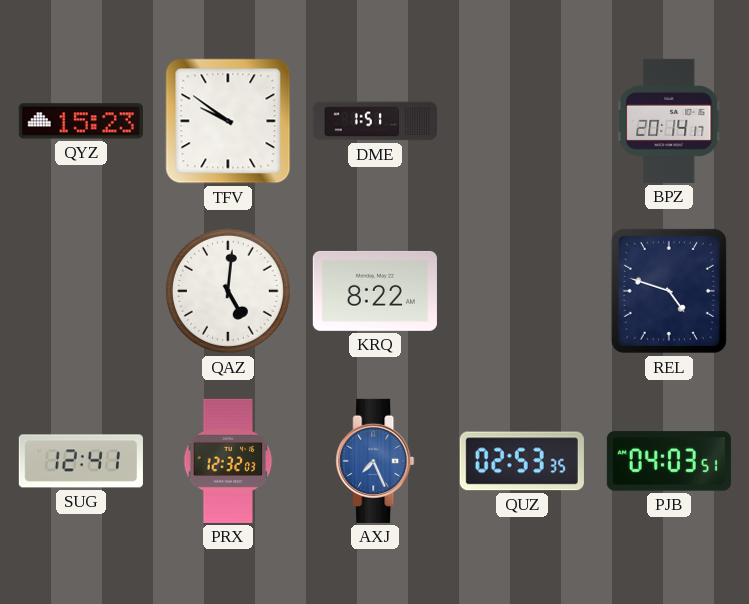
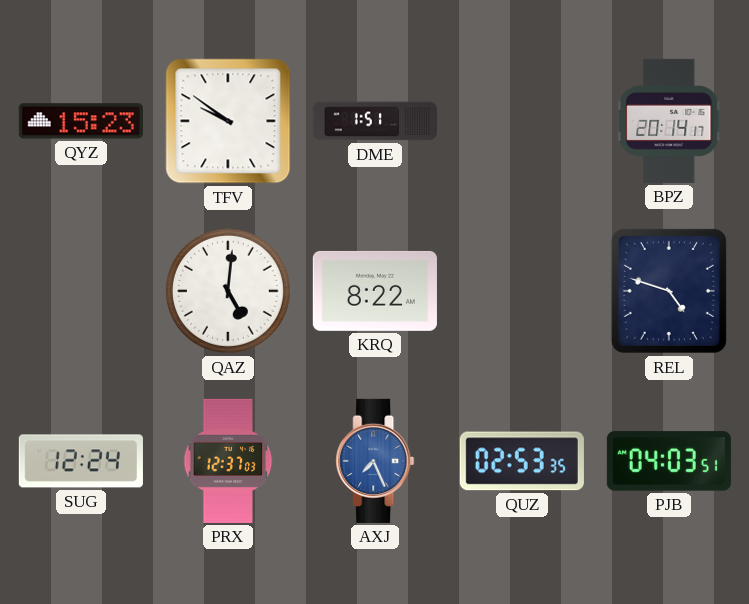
SUG: 12:41 -> 12:24 (81, 461)
PRX: 12:32 -> 12:37 (228, 461)
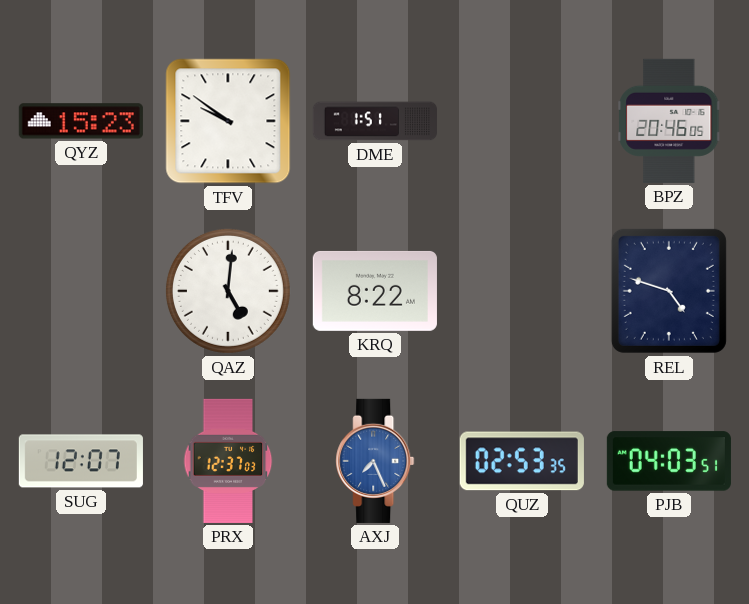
BPZ: 20:14 -> 20:46 (669, 121)
SUG: 12:24 -> 12:07 (81, 461)
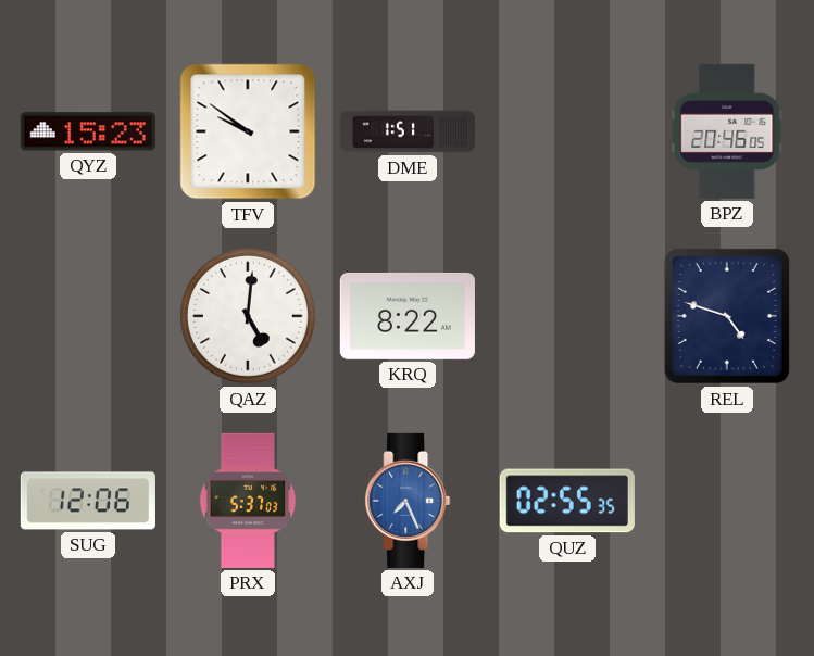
SUG: 12:07 -> 12:06 (88, 501)
PRX: 12:37 -> 5:37 (248, 501)
QUZ: 02:53 -> 02:55 (567, 501)
PJB: 04:03 -> none (669, 461)
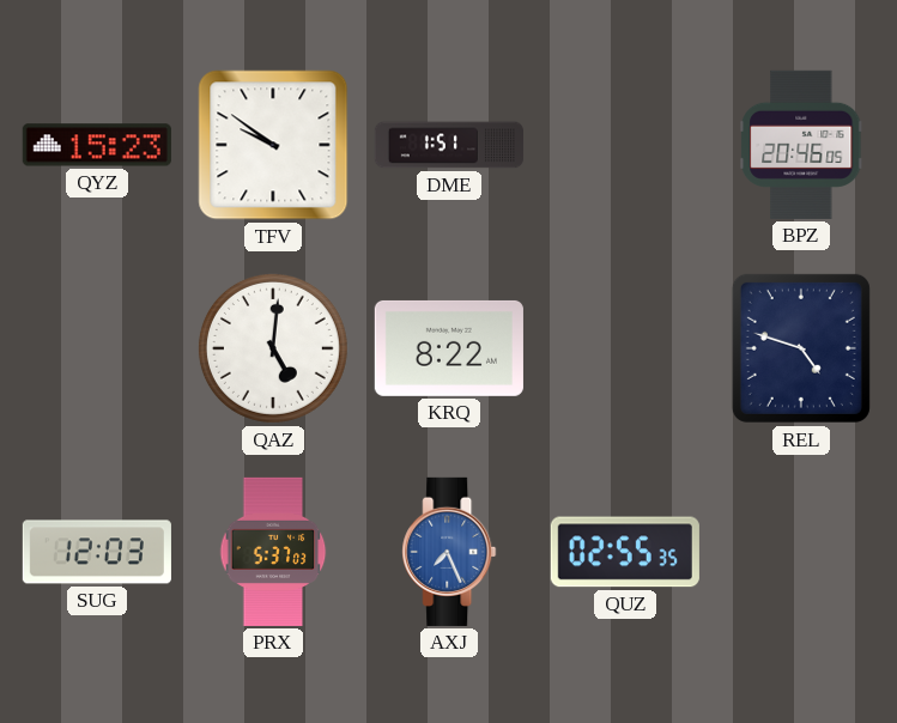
SUG: 12:06 -> 12:03 (97, 552)
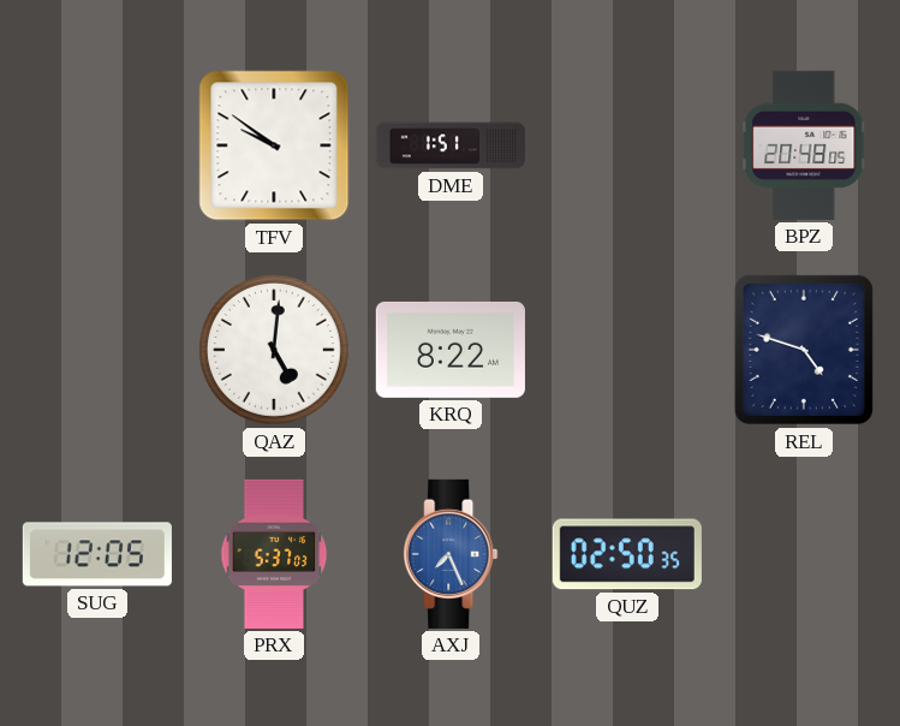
QYZ: 15:23 -> none (97, 145)
BPZ: 20:46 -> 20:48 (804, 145)
SUG: 12:03 -> 12:05 (97, 554)
QUZ: 02:55 -> 02:50 (627, 554)
